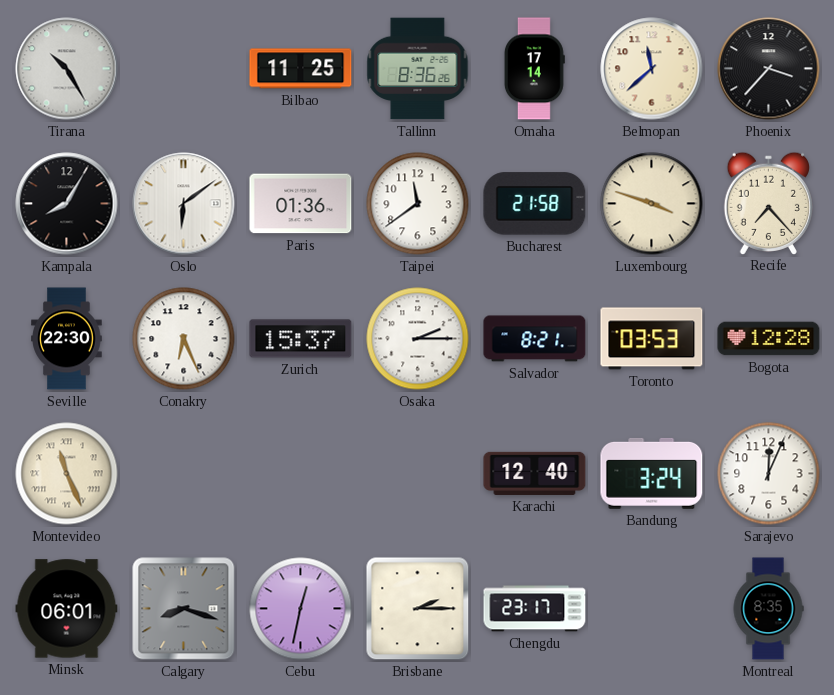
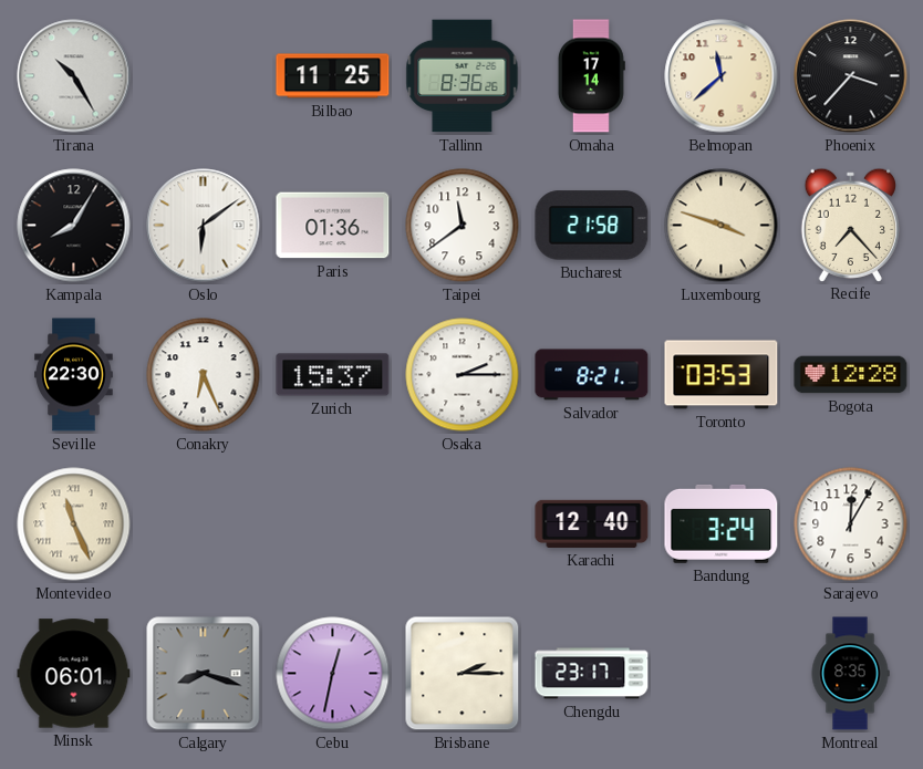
Sarajevo: 12:04 -> 12:05 (851, 524)
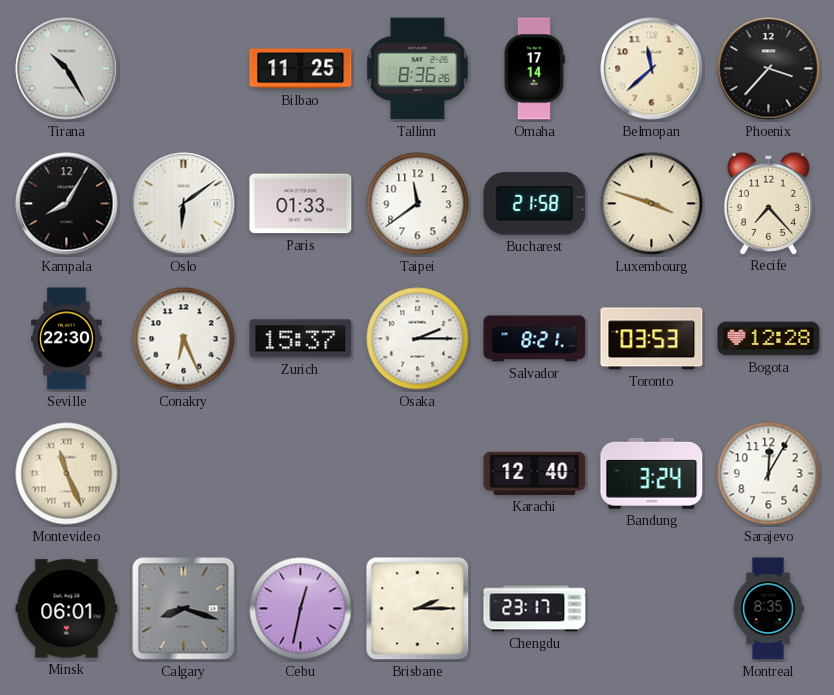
Paris: 01:36 -> 01:33 (301, 204)
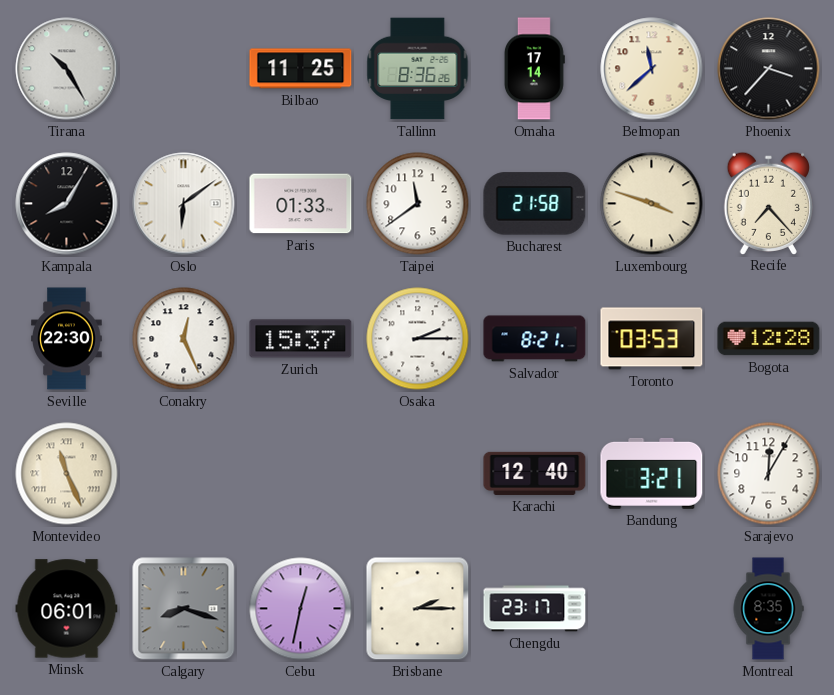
Conakry: 6:26 -> 12:26 (184, 339)
Bandung: 3:24 -> 3:21 (652, 473)
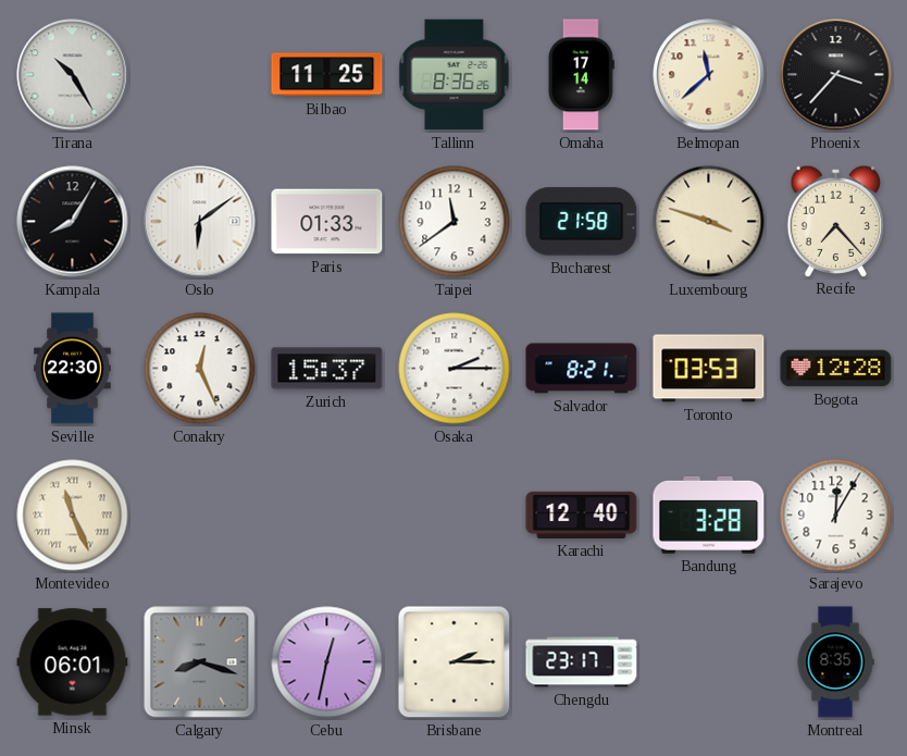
Bandung: 3:21 -> 3:28 (709, 515)
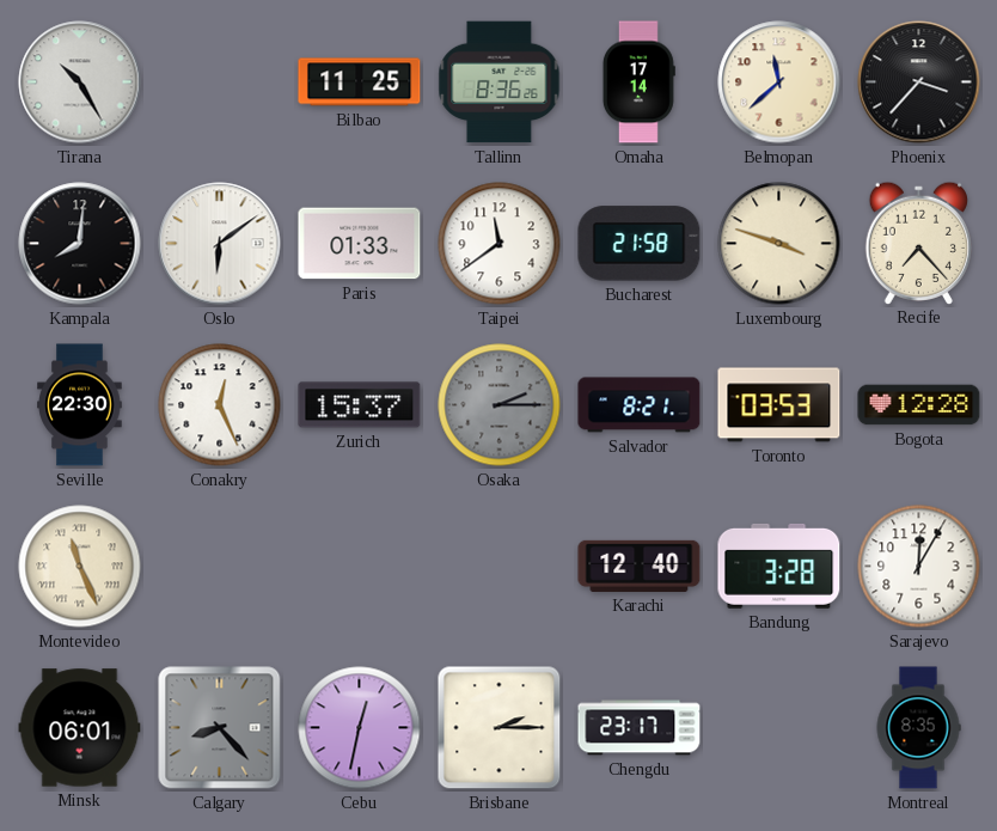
Kampala: 8:05 -> 8:01 (80, 244)
Osaka dial: white -> grey (500, 405)
Calgary: 8:18 -> 8:23 (220, 728)
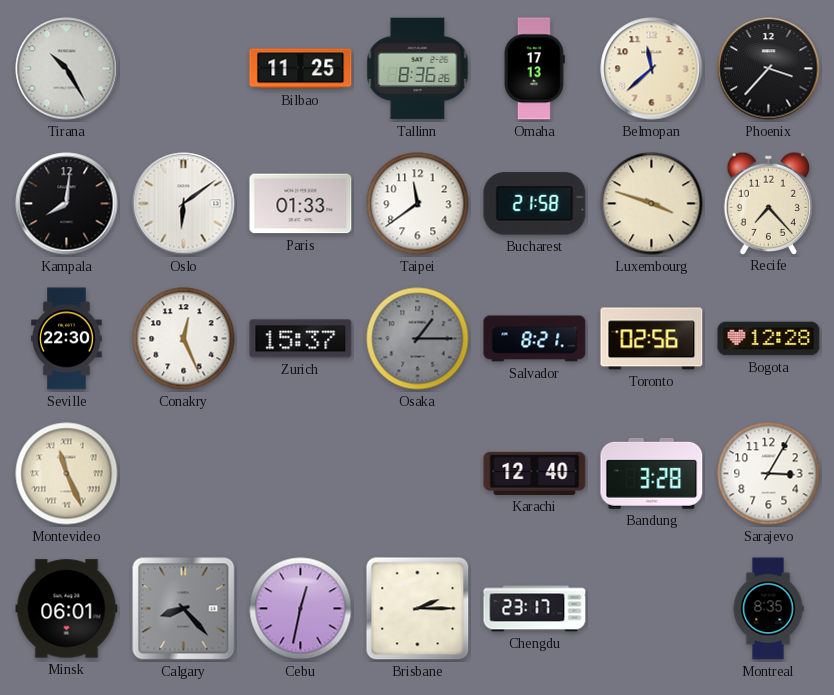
Omaha: 17:14 -> 17:13 (534, 69)
Osaka: 2:15 -> 1:15 (418, 339)
Toronto: 03:53 -> 02:56 (652, 339)
Sarajevo: 12:05 -> 3:05 (769, 474)
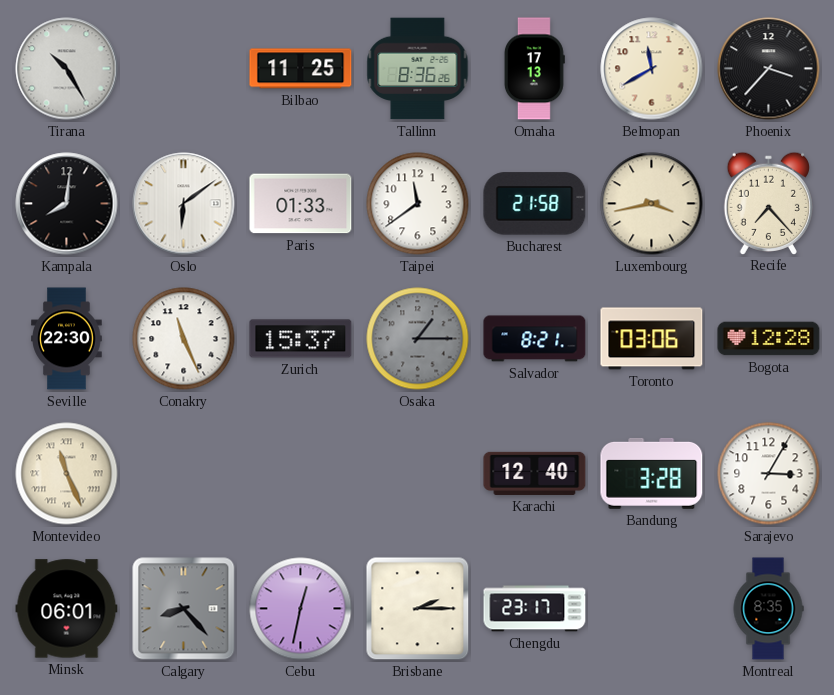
Belmopan: 11:38 -> 11:40 (652, 69)
Luxembourg: 3:48 -> 3:43 (652, 204)
Conakry: 12:26 -> 11:26 (184, 339)
Toronto: 02:56 -> 03:06 (652, 339)
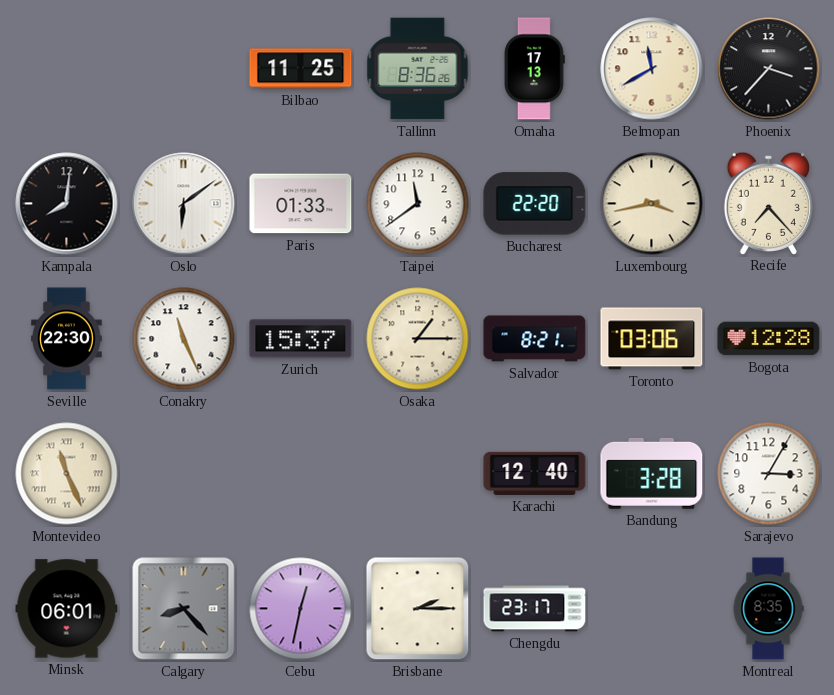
Tirana: 10:25 -> none (67, 69)
Bucharest: 21:58 -> 22:20 (535, 204)
Osaka dial: grey -> cream (418, 339)
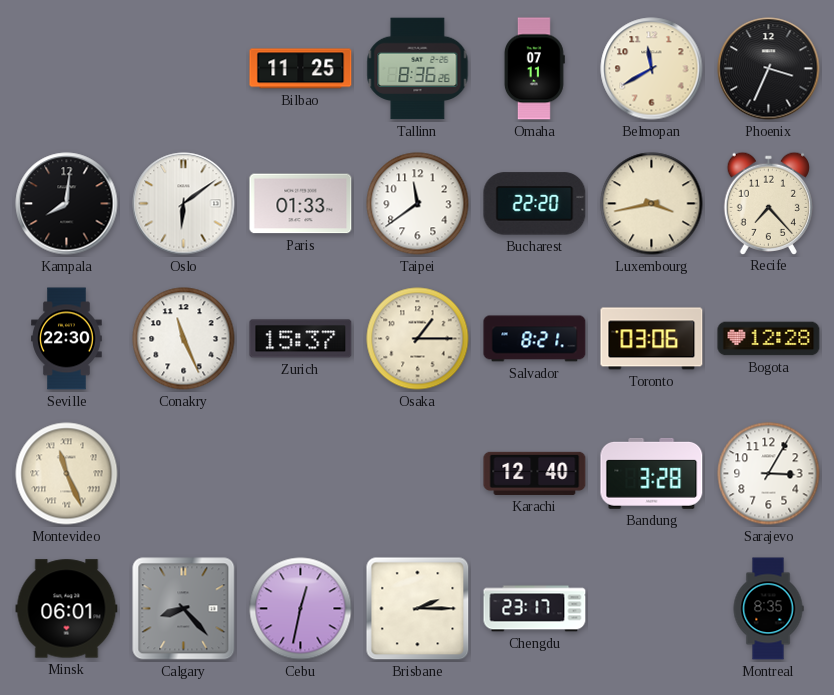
Omaha: 17:13 -> 07:11 (534, 69)
Phoenix: 3:37 -> 3:34 (769, 69)
